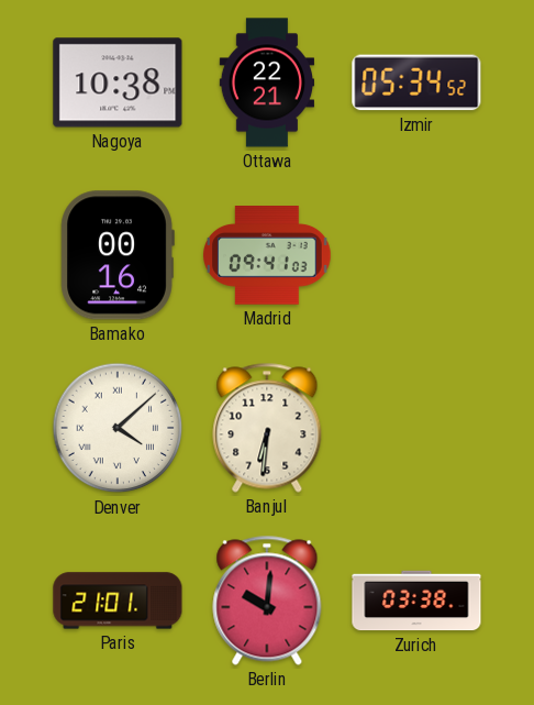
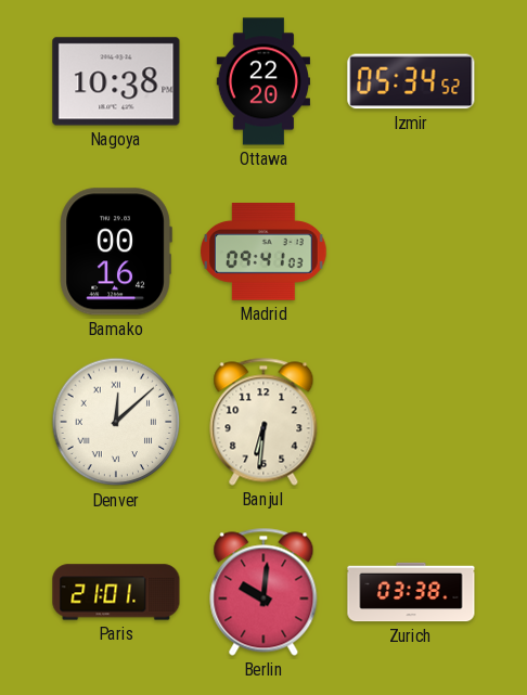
Ottawa: 22:21 -> 22:20 (262, 81)
Denver: 4:08 -> 12:08 (116, 422)
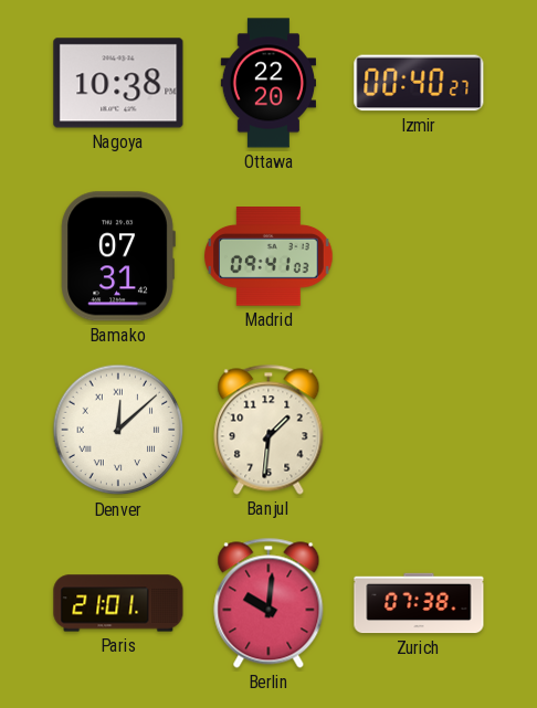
Izmir: 05:34 -> 00:40 (419, 83)
Bamako: 00:16 -> 07:31 (118, 256)
Banjul: 6:31 -> 1:31 (268, 430)
Zurich: 03:38 -> 07:38 (419, 603)
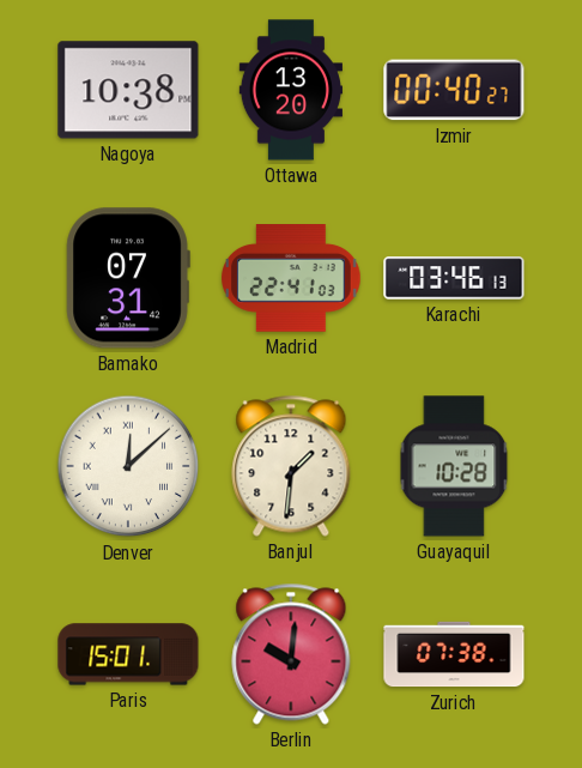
Ottawa: 22:20 -> 13:20 (290, 90)
Madrid: 09:41 -> 22:41 (291, 279)
Karachi: none -> 03:46 (454, 278)
Guayaquil: none -> 10:28 (454, 466)
Paris: 21:01 -> 15:01 (128, 654)
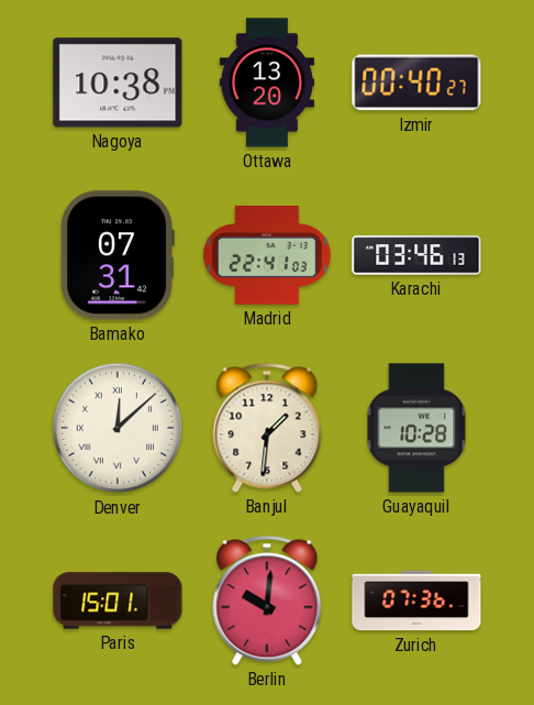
Zurich: 07:38 -> 07:36 (416, 601)
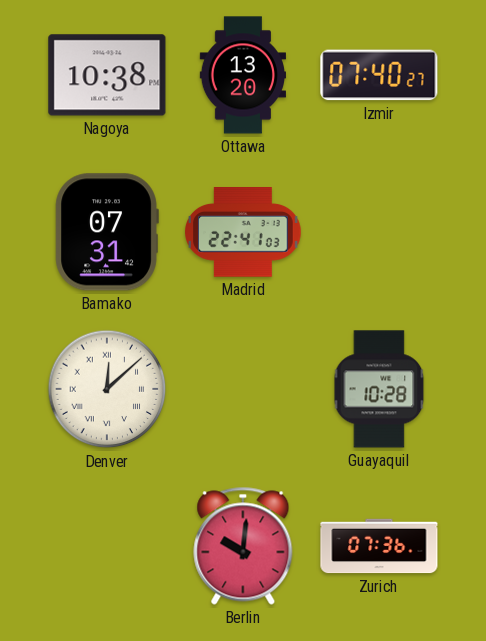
Izmir: 00:40 -> 07:40 (379, 75)
Karachi: 03:46 -> none (416, 255)
Banjul: 1:31 -> none (267, 428)
Paris: 15:01 -> none (118, 601)
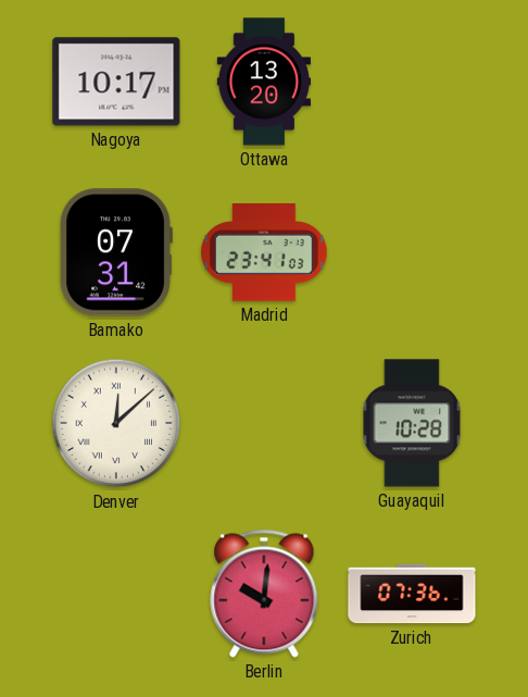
Nagoya: 10:38 -> 10:17 (116, 82)
Izmir: 07:40 -> none (379, 75)
Madrid: 22:41 -> 23:41 (264, 253)
